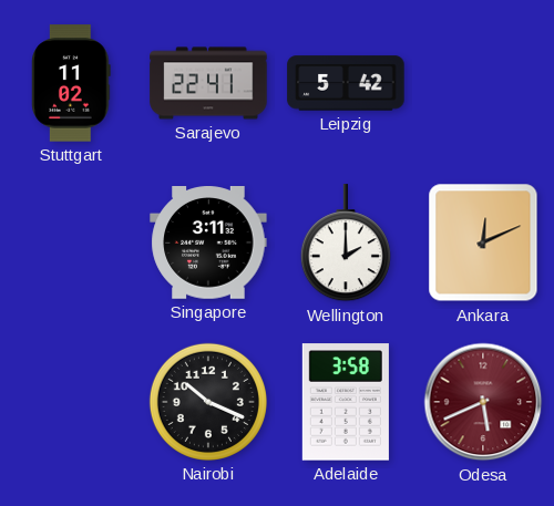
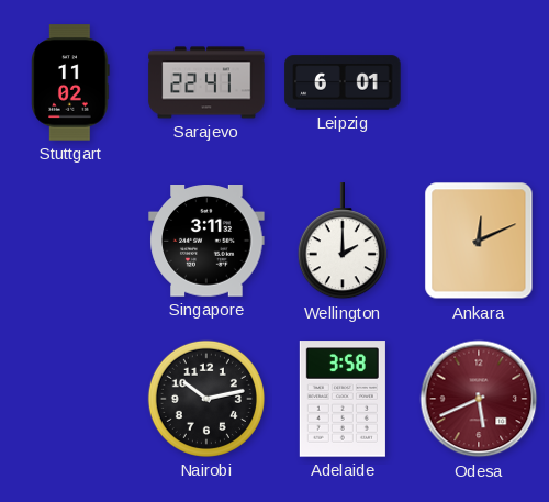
Leipzig: 5:42 -> 6:01 (343, 82)
Nairobi: 10:19 -> 10:13 (206, 399)
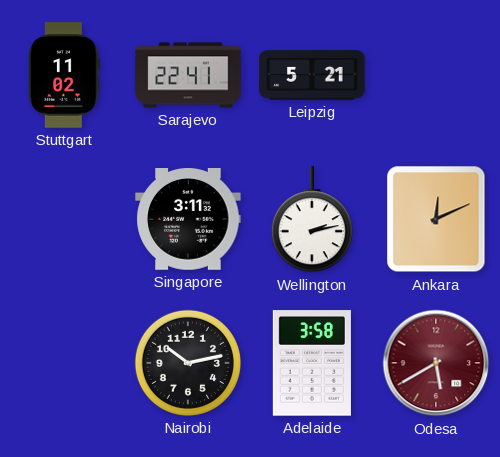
Leipzig: 6:01 -> 5:21 (312, 75)
Wellington: 2:00 -> 2:13 (312, 220)
Odesa: 5:41 -> 5:40 (436, 363)
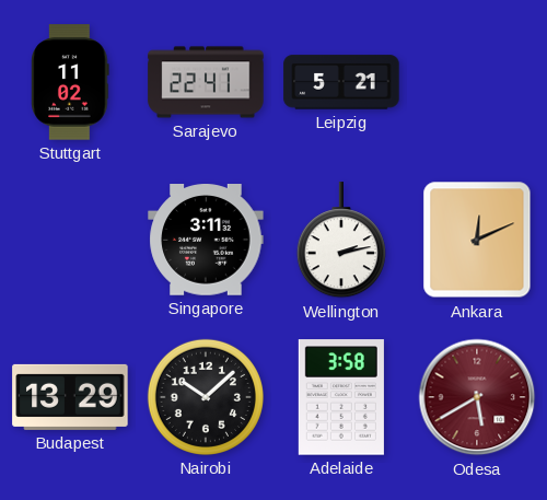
Budapest: none -> 13:29 (70, 397)
Nairobi: 10:13 -> 10:08 (206, 397)
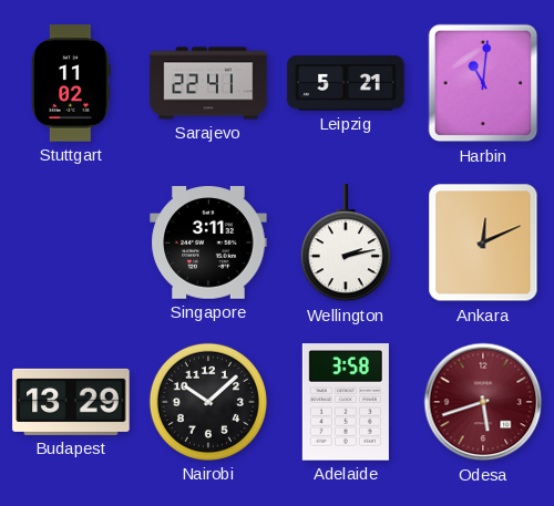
Harbin: none -> 11:01 (483, 83)
Odesa: 5:40 -> 5:42 (483, 402)
